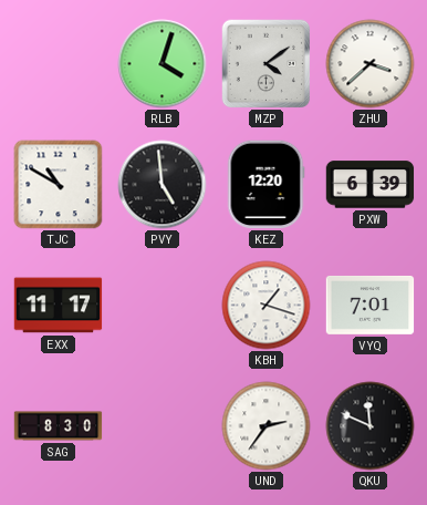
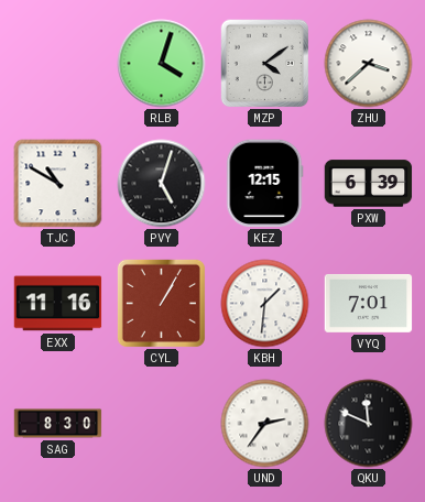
PVY: 4:59 -> 5:03 (162, 184)
KEZ: 12:20 -> 12:15 (264, 184)
EXX: 11:17 -> 11:16 (58, 304)
CYL: none -> 1:05 (161, 303)
KBH: 1:18 -> 1:31 (265, 304)
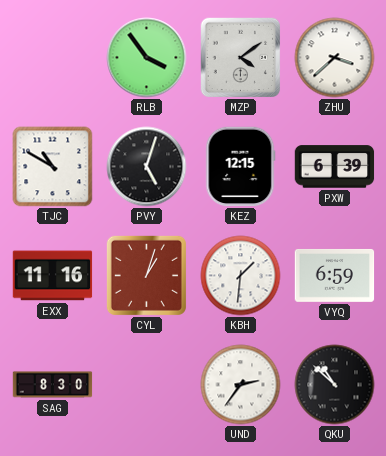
RLB: 4:03 -> 3:54 (147, 58)
CYL: 1:05 -> 1:03 (146, 275)
VYQ: 7:01 -> 6:59 (335, 276)
QKU: 11:49 -> 10:52 (335, 385)
